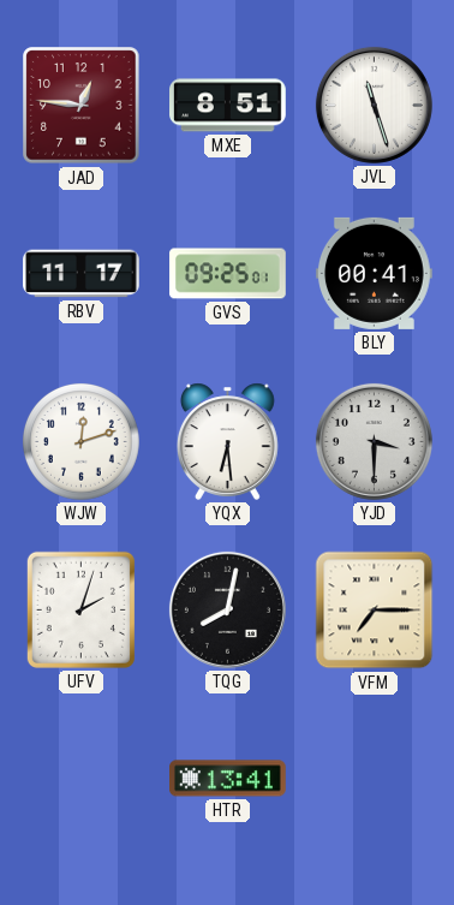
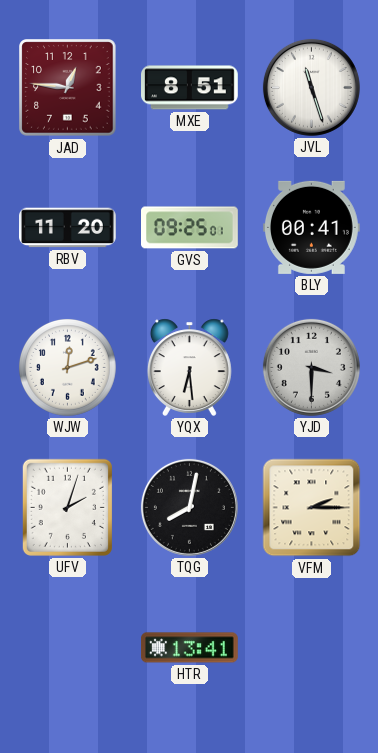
RBV: 11:17 -> 11:20 (68, 228)
VFM: 7:15 -> 2:15 (312, 508)
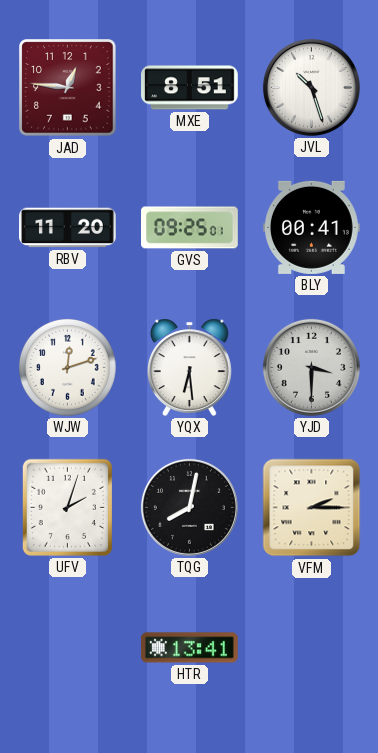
JVL: 11:27 -> 10:27 (311, 87)
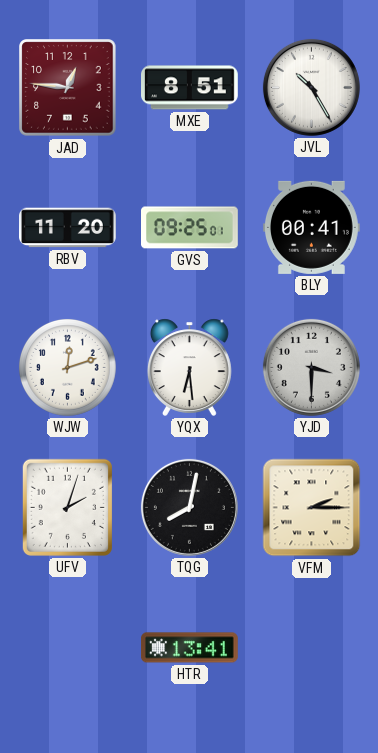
JVL: 10:27 -> 10:25 (311, 87)
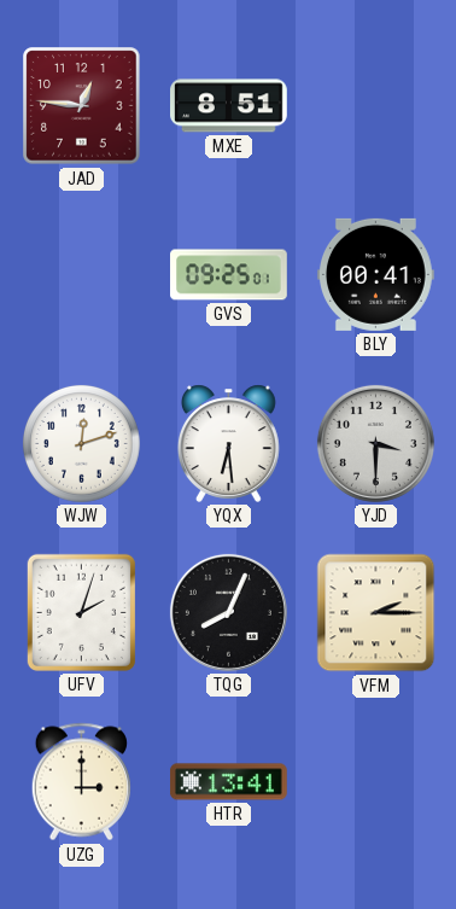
JVL: 10:25 -> none (311, 87)
RBV: 11:20 -> none (68, 228)
TQG: 8:02 -> 8:04 (228, 612)
UZG: none -> 3:00 (81, 782)
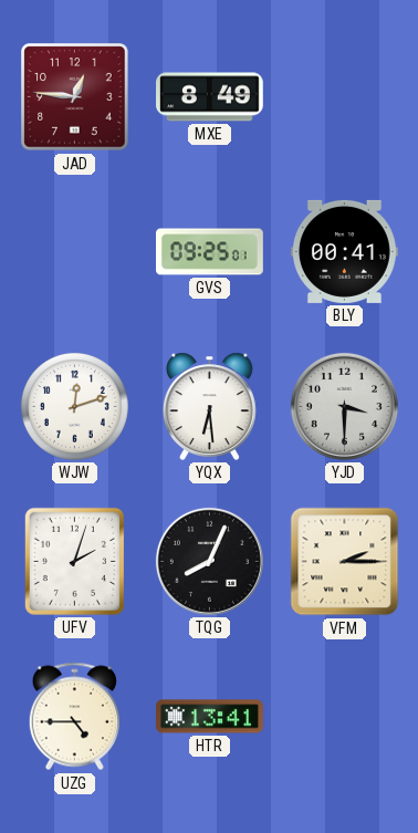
MXE: 8:51 -> 8:49 (210, 97)
UZG: 3:00 -> 4:45 (74, 717)
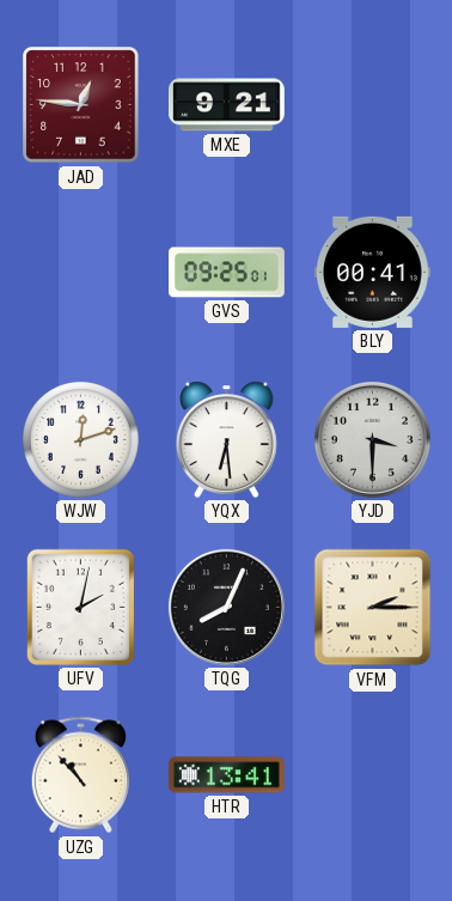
MXE: 8:49 -> 9:21 (227, 105)
UFV: 2:03 -> 2:02 (80, 607)
UZG: 4:45 -> 10:53 (80, 775)
